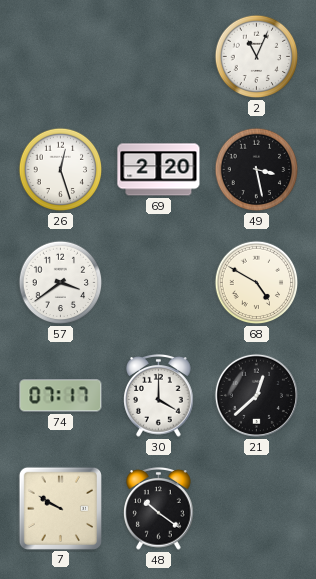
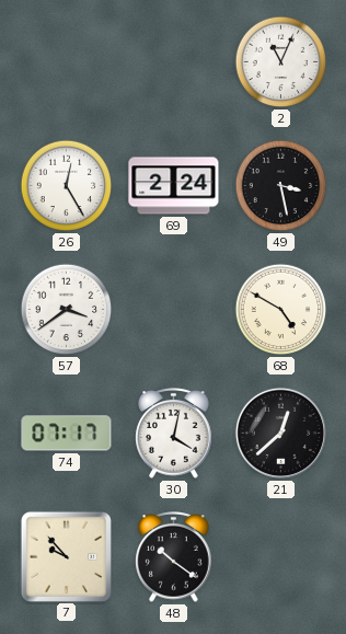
26: 12:27 -> 12:25 (67, 186)
69: 2:20 -> 2:24 (174, 186)
30: 4:00 -> 4:02 (174, 434)
7: 9:50 -> 9:53 (66, 556)
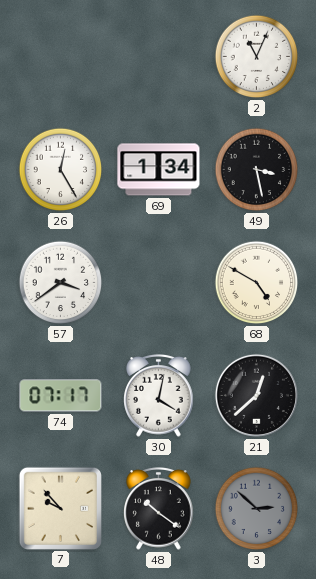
69: 2:24 -> 1:34 (159, 170)
3: none -> 2:52 (257, 509)
